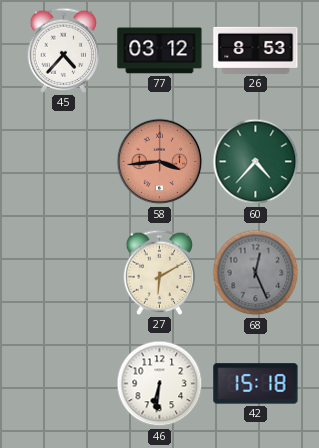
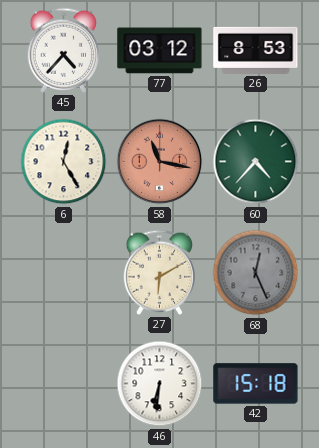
6: none -> 12:25 (64, 162)
58: 3:44 -> 11:17 (160, 162)
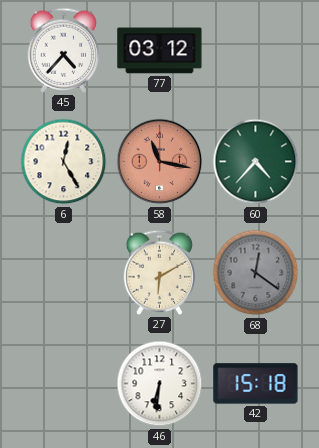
26: 8:53 -> none (256, 50)
68: 12:26 -> 12:21 (256, 273)
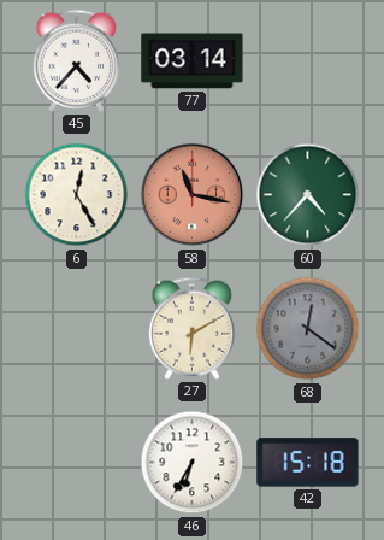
77: 03:12 -> 03:14 (193, 61)
46: 6:31 -> 6:35 (193, 463)
